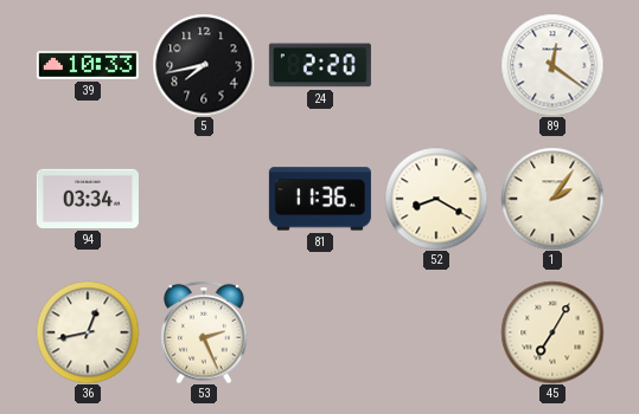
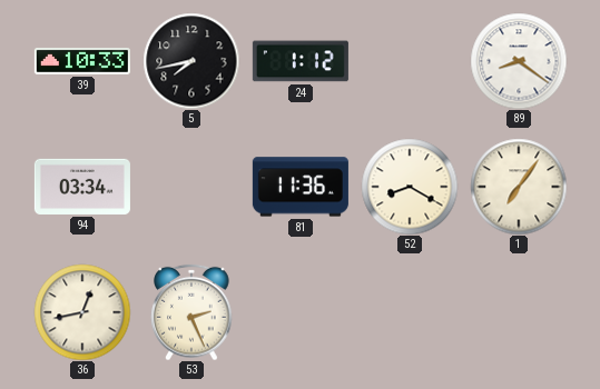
24: 2:20 -> 1:12 (301, 61)
89: 12:21 -> 8:21 (519, 61)
1: 2:06 -> 7:06 (519, 187)
45: 7:05 -> none (552, 332)
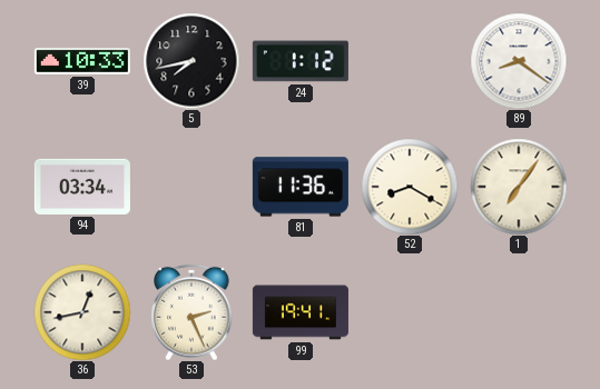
99: none -> 19:41 (301, 312)
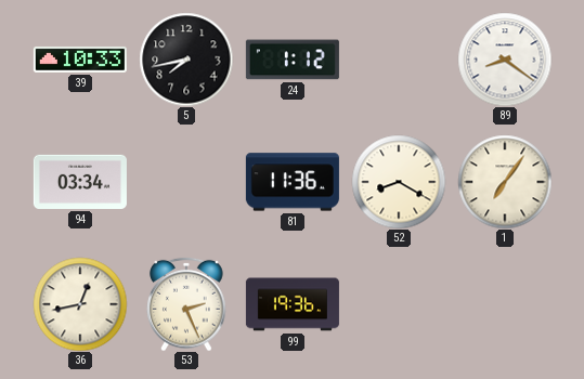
99: 19:41 -> 19:36 (293, 304)
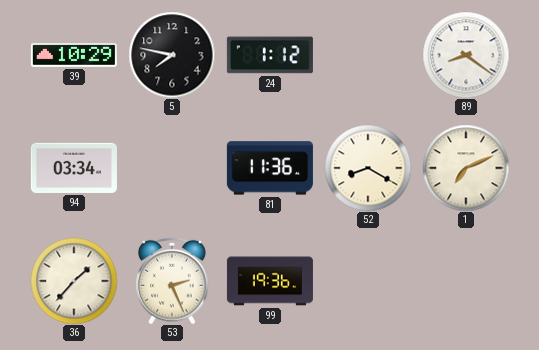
39: 10:33 -> 10:29 (74, 55)
5: 7:43 -> 7:47 (172, 55)
1: 7:06 -> 7:11 (466, 168)
36: 12:43 -> 1:37 (74, 281)
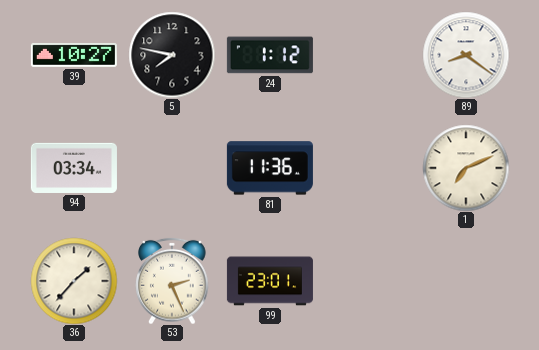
39: 10:29 -> 10:27 (74, 55)
52: 8:20 -> none (368, 168)
99: 19:36 -> 23:01 (270, 281)
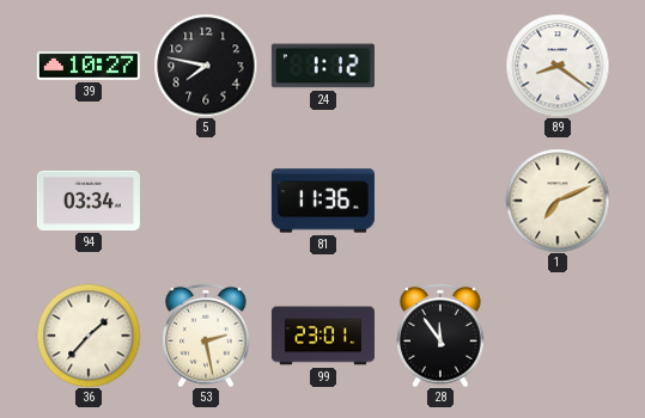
53: 2:26 -> 2:28 (206, 336)
28: none -> 11:54 (440, 336)
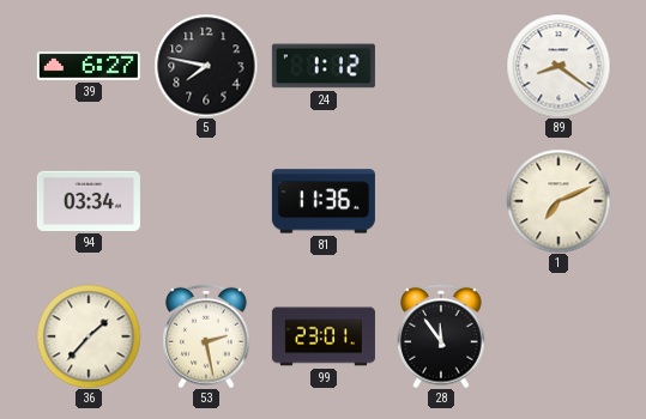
39: 10:27 -> 6:27 (89, 66)
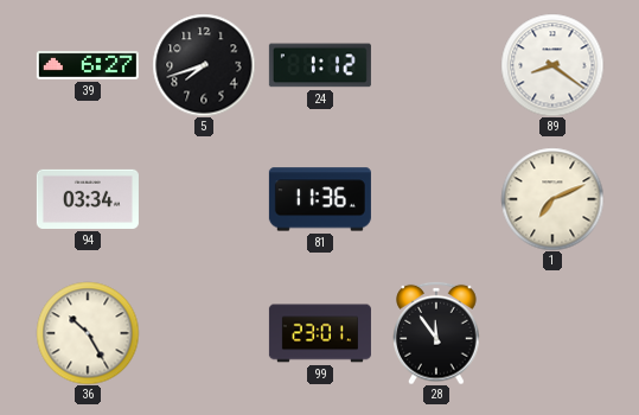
5: 7:47 -> 7:42 (204, 65)
36: 1:37 -> 10:25 (88, 333)
53: 2:28 -> none (206, 336)
